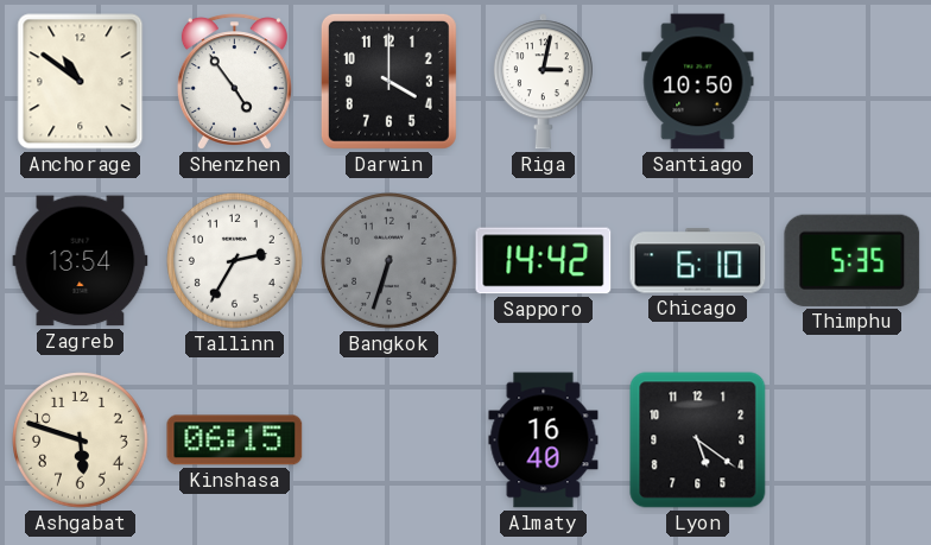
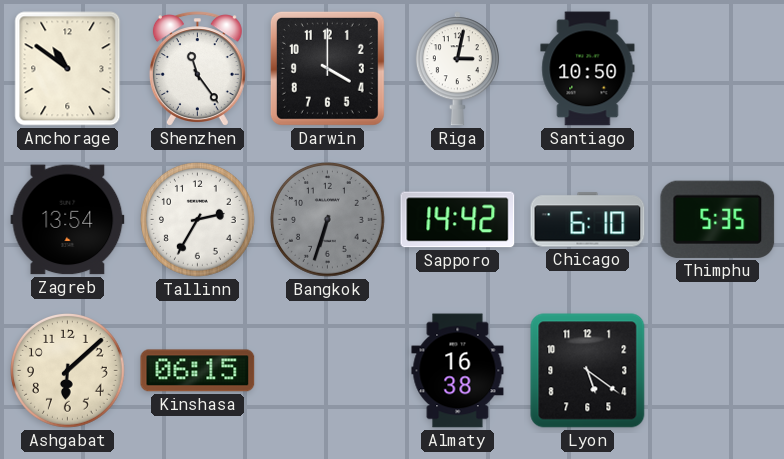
Shenzhen: 4:54 -> 11:24 (197, 69)
Ashgabat: 5:48 -> 6:08 (68, 371)
Almaty: 16:40 -> 16:38 (458, 371)
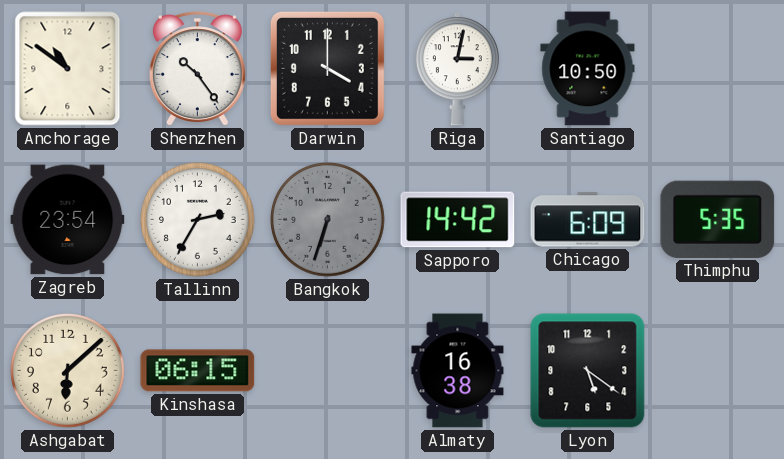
Shenzhen: 11:24 -> 10:24 (197, 69)
Zagreb: 13:54 -> 23:54 (68, 220)
Chicago: 6:10 -> 6:09 (588, 220)
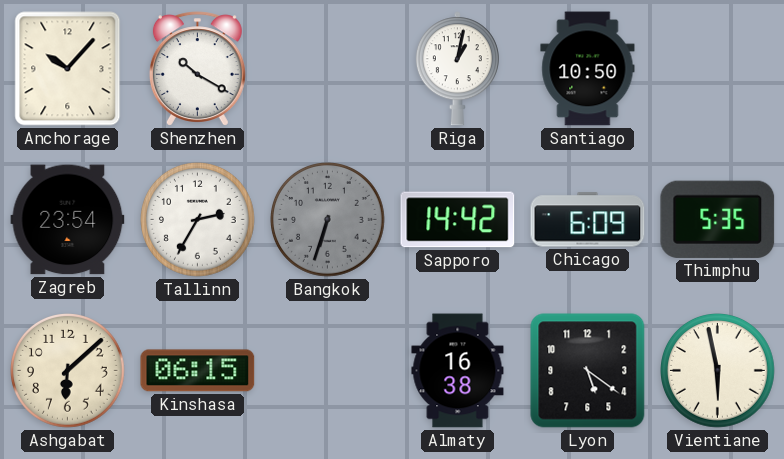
Anchorage: 10:51 -> 10:07 (68, 69)
Shenzhen: 10:24 -> 10:20 (197, 69)
Darwin: 4:00 -> none (327, 68)
Riga: 3:02 -> 1:02 (457, 69)
Vientiane: none -> 5:58 (718, 371)
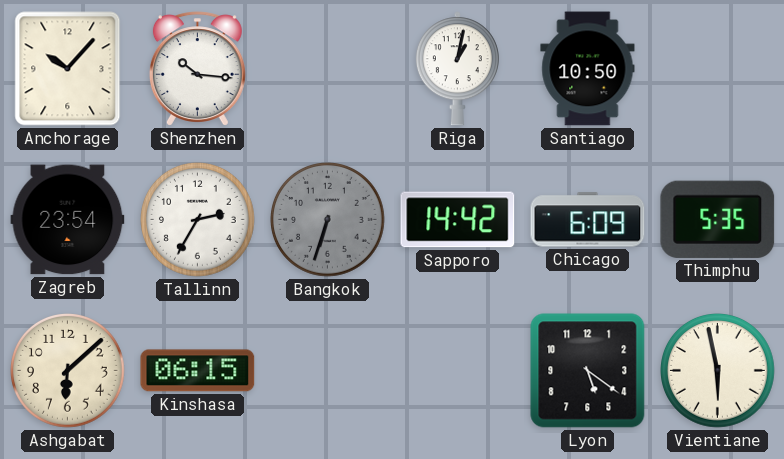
Shenzhen: 10:20 -> 10:16 (197, 69)
Almaty: 16:38 -> none (458, 371)
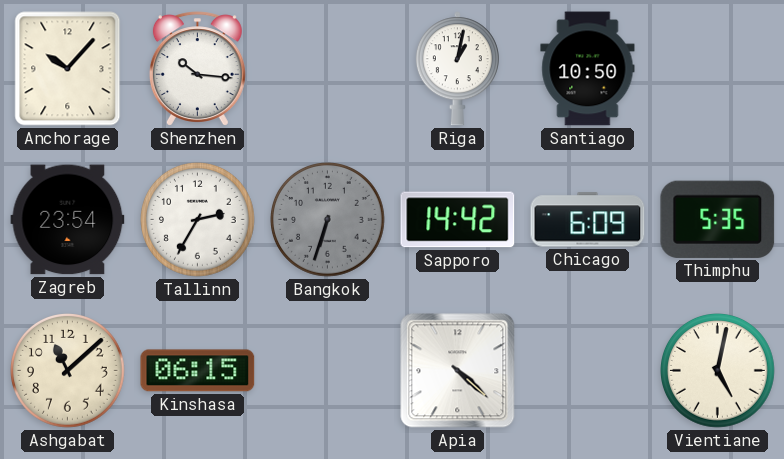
Ashgabat: 6:08 -> 11:08 (68, 371)
Apia: none -> 4:22 (458, 371)
Lyon: 5:21 -> none (588, 371)
Vientiane: 5:58 -> 5:02 (718, 371)
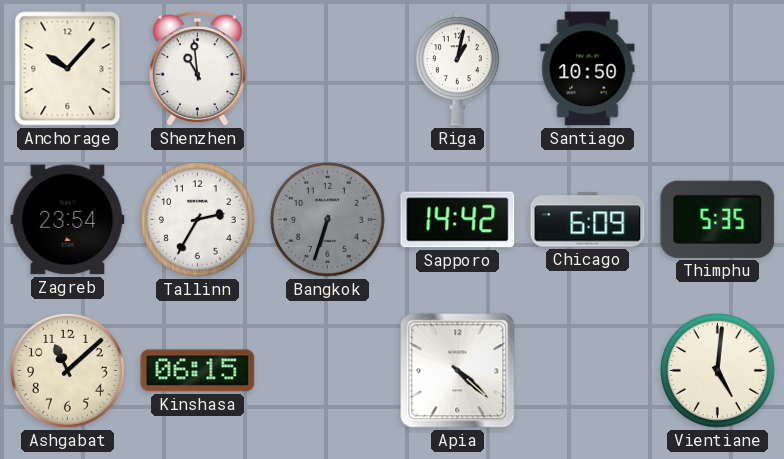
Shenzhen: 10:16 -> 10:59 (197, 69)
Vientiane: 5:02 -> 5:01 (718, 371)
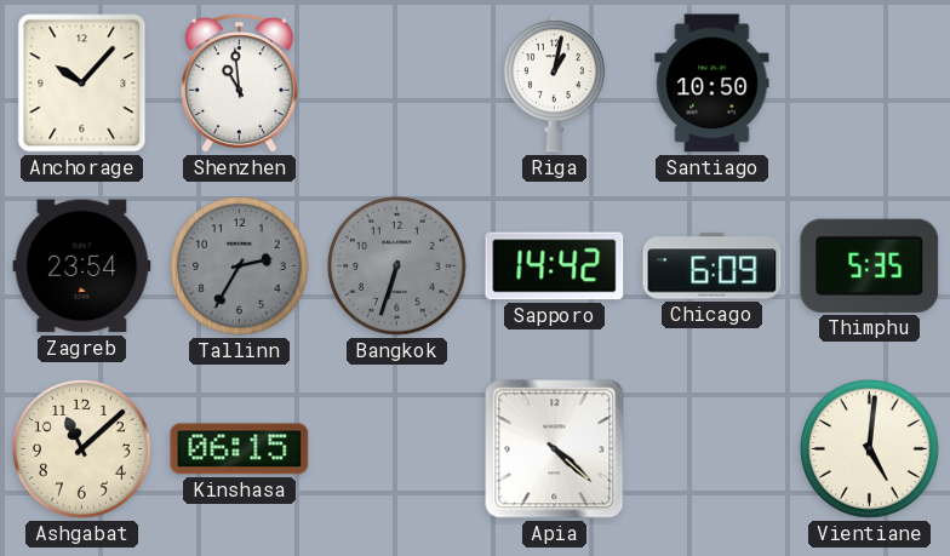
Tallinn dial: white -> grey (240, 266)
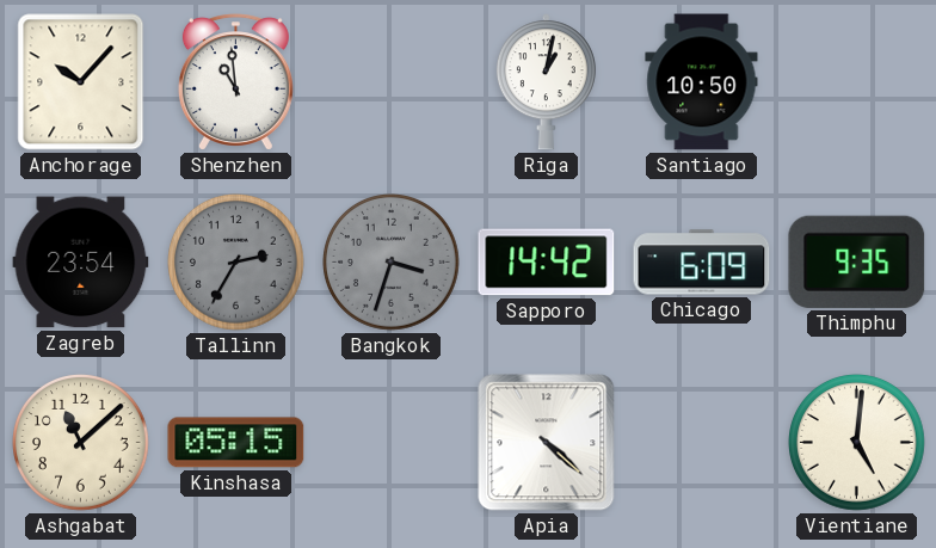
Bangkok: 6:33 -> 3:33 (392, 263)
Thimphu: 5:35 -> 9:35 (857, 261)
Kinshasa: 06:15 -> 05:15 (236, 443)
